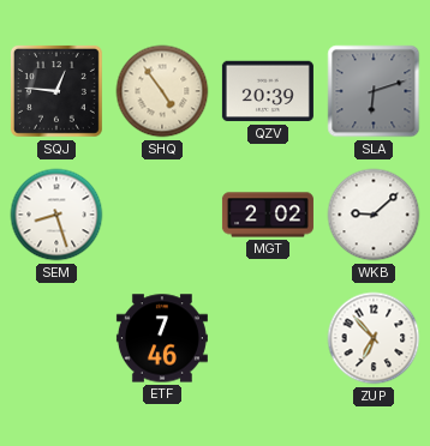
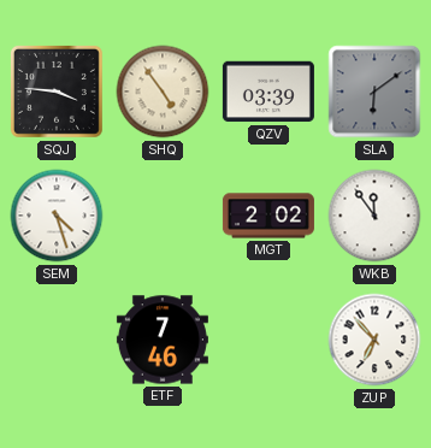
SQJ: 12:46 -> 3:46 (57, 92)
QZV: 20:39 -> 03:39 (268, 92)
SLA: 6:12 -> 6:09 (374, 92)
SEM: 8:27 -> 4:27 (57, 216)
WKB: 9:08 -> 11:54 (374, 216)
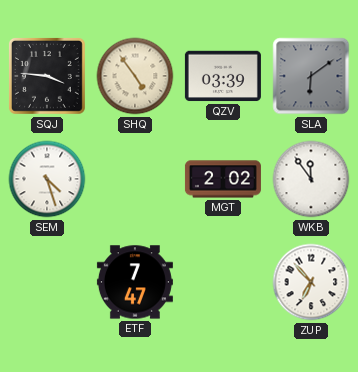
ETF: 7:46 -> 7:47 (135, 282)
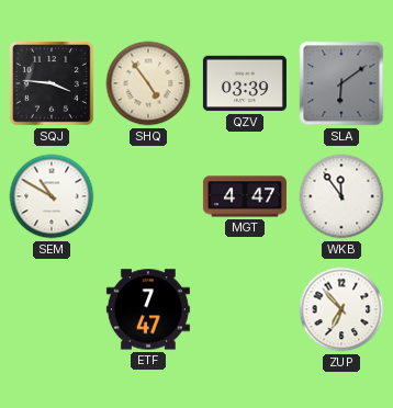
SEM: 4:27 -> 10:50 (52, 196)
MGT: 2:02 -> 4:47 (245, 196)
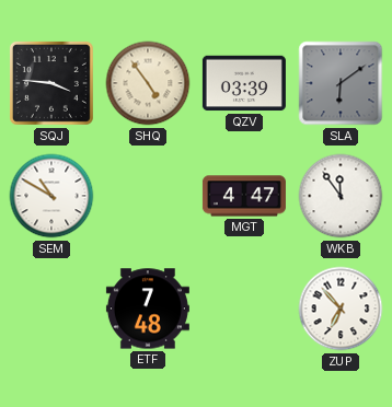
ETF: 7:47 -> 7:48 (148, 309)
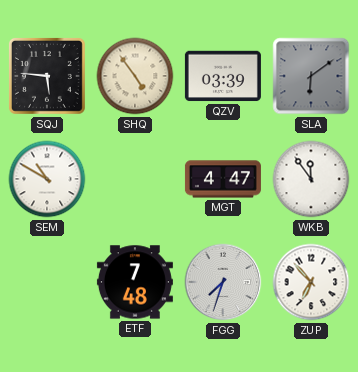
SQJ: 3:46 -> 5:46 (47, 76)
FGG: none -> 7:33 (223, 282)
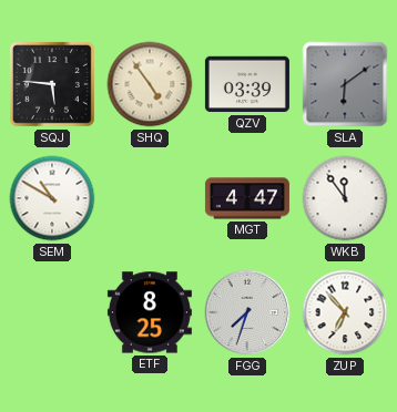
ETF: 7:48 -> 8:25 (150, 312)
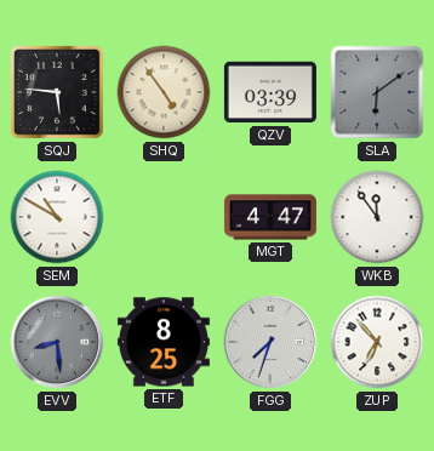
EVV: none -> 8:29 (57, 342)
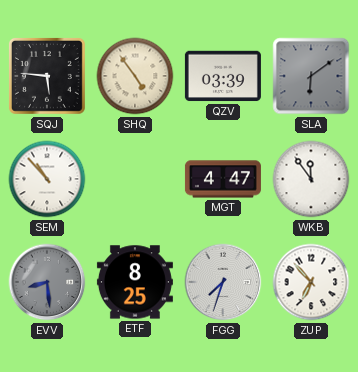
SEM: 10:50 -> 10:53 (47, 179)
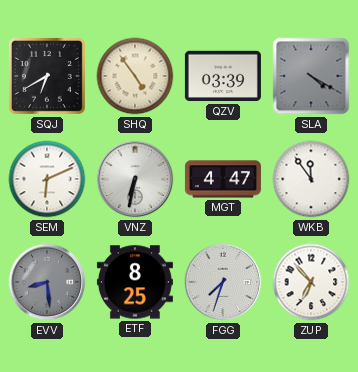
SQJ: 5:46 -> 6:40 (47, 76)
SLA: 6:09 -> 4:20 (311, 76)
SEM: 10:53 -> 6:11 (47, 179)
VNZ: none -> 6:32 (135, 179)
